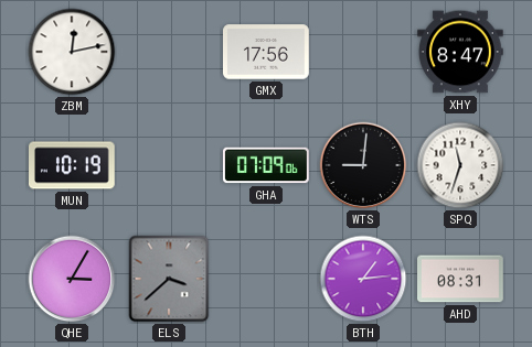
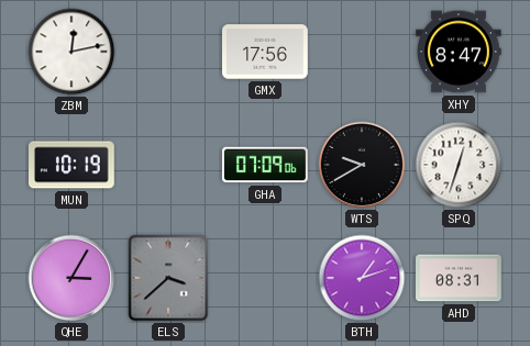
WTS: 9:01 -> 9:40 (362, 165)
SPQ: 11:33 -> 12:33 (459, 165)
BTH: 1:14 -> 1:12 (362, 278)
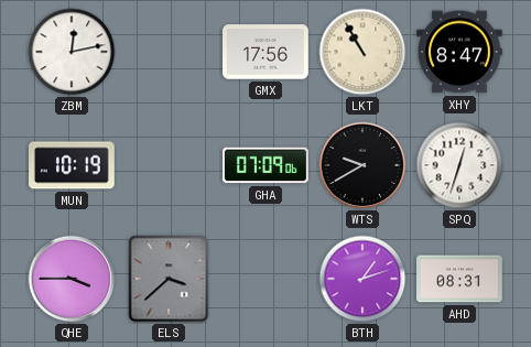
LKT: none -> 10:55 (362, 52)
QHE: 3:05 -> 3:45 (72, 279)
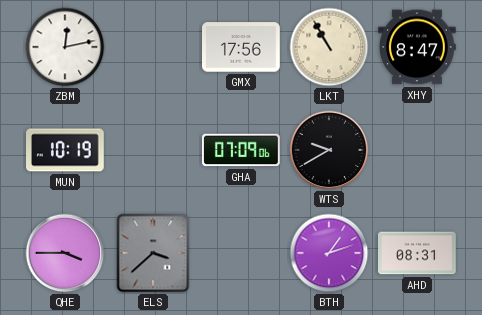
SPQ: 12:33 -> none (459, 165)
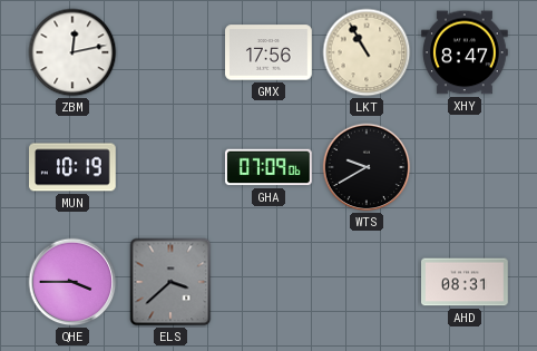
BTH: 1:12 -> none (329, 253)
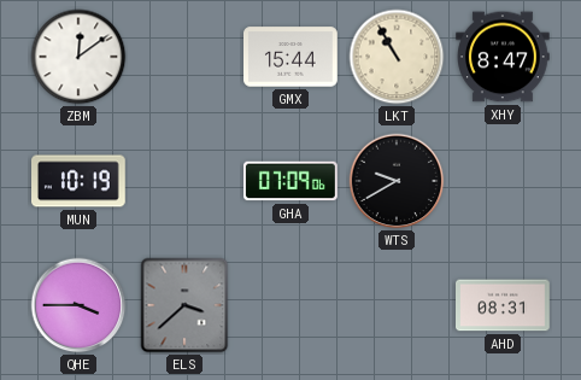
ZBM: 12:13 -> 12:09 (78, 57)
GMX: 17:56 -> 15:44 (290, 57)
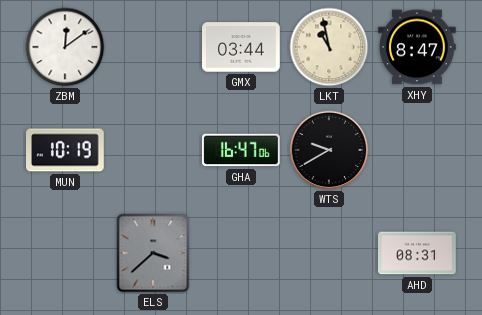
GMX: 15:44 -> 03:44 (241, 47)
LKT: 10:55 -> 10:58 (329, 47)
GHA: 07:09 -> 16:47 (242, 150)
QHE: 3:45 -> none (78, 305)
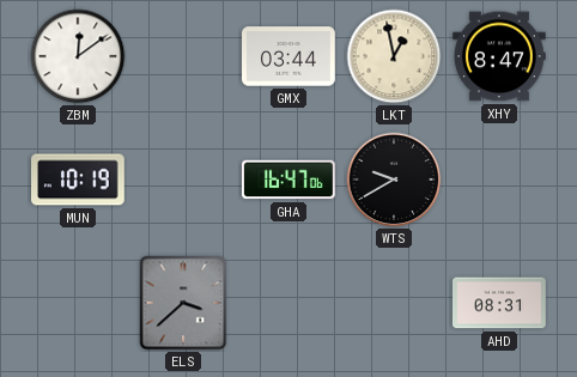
LKT: 10:58 -> 12:58 (394, 56)
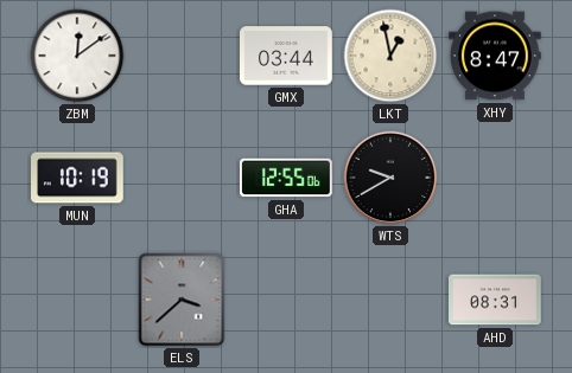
GHA: 16:47 -> 12:55 (287, 178)
